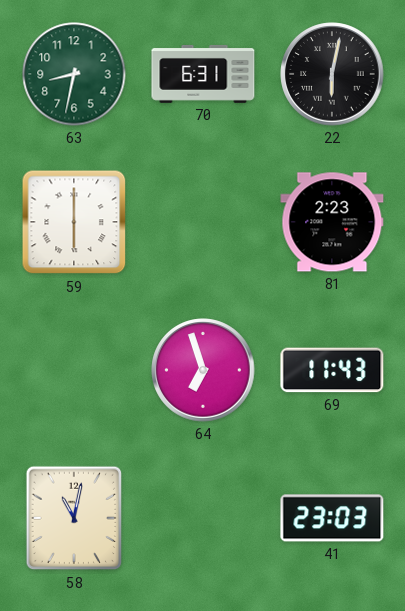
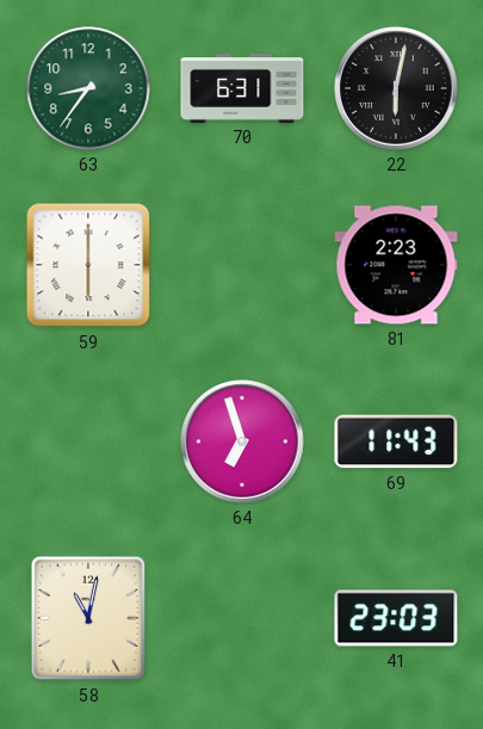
63: 8:32 -> 8:36 (88, 88)
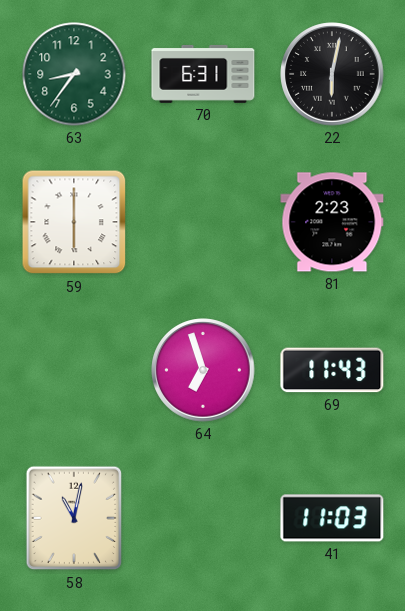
41: 23:03 -> 11:03 (332, 518)
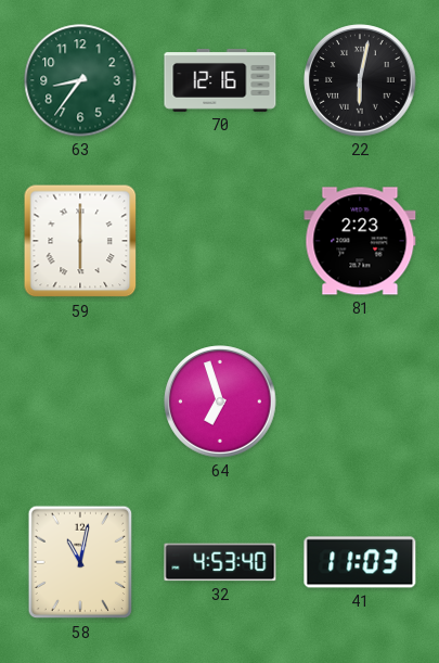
70: 6:31 -> 12:16 (220, 80)
69: 11:43 -> none (332, 370)
32: none -> 4:53 (220, 562)
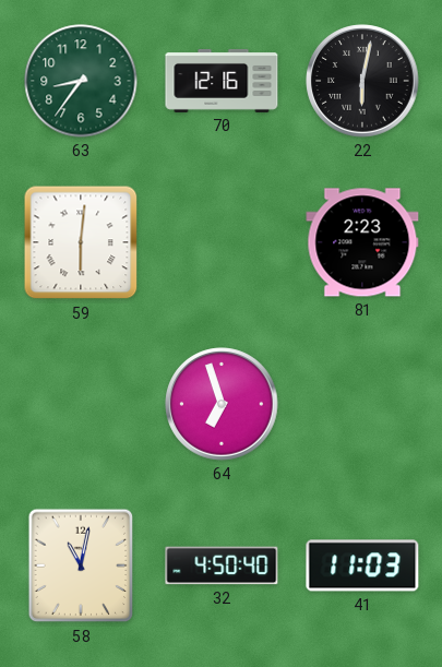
59: 6:00 -> 6:01 (81, 242)
32: 4:53 -> 4:50 (222, 565)
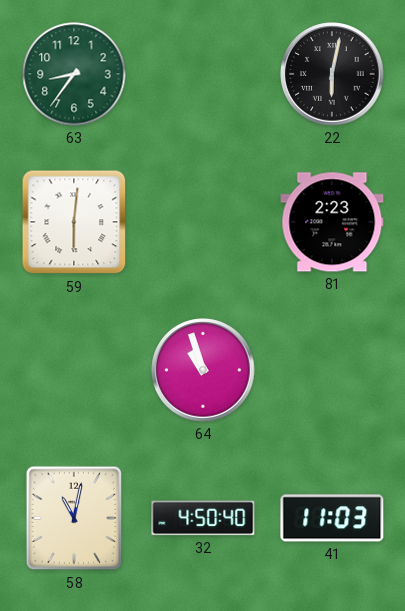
70: 12:16 -> none (222, 81)
64: 6:57 -> 10:57 (203, 370)
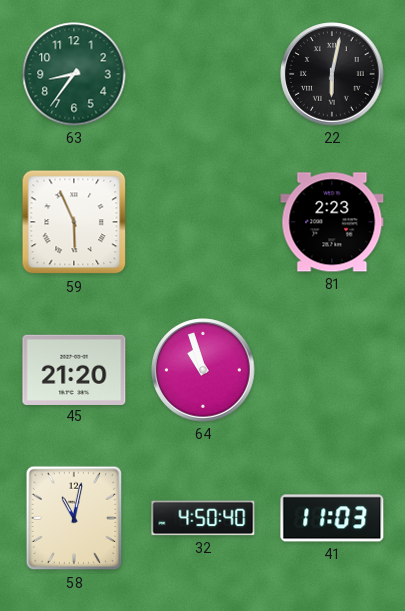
59: 6:01 -> 5:56 (74, 222)
45: none -> 21:20 (74, 369)
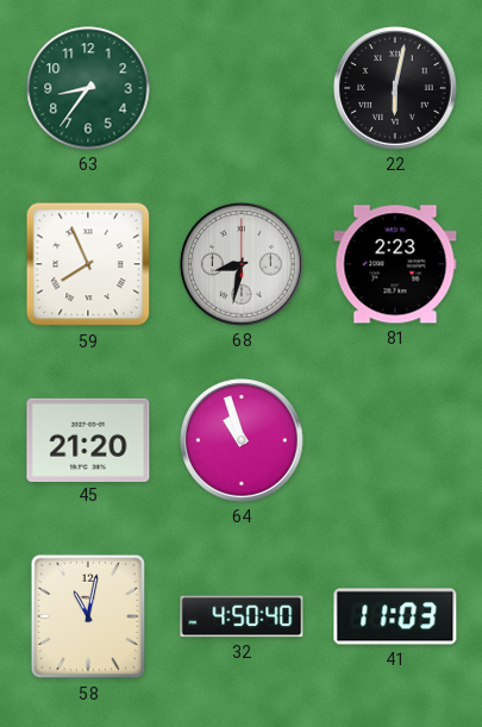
59: 5:56 -> 7:56 (88, 264)
68: none -> 8:32 (242, 264)
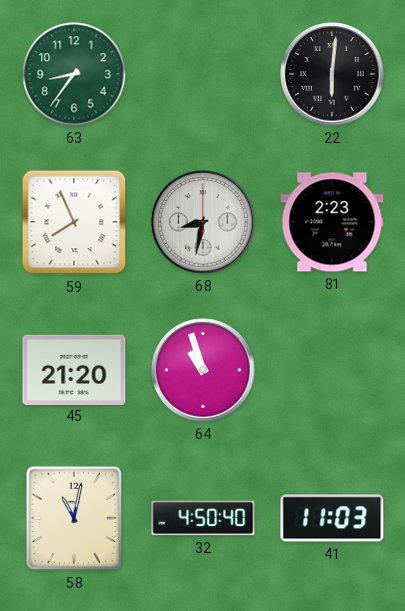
22: 6:02 -> 6:01 (332, 74)
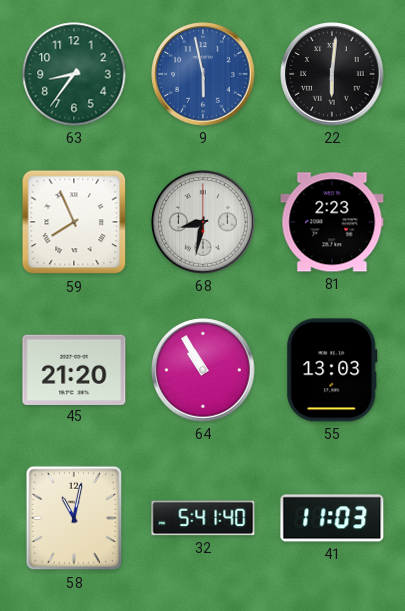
9: none -> 5:58 (203, 74)
64: 10:57 -> 10:55 (203, 370)
55: none -> 13:03 (332, 370)
32: 4:50 -> 5:41 (203, 518)
